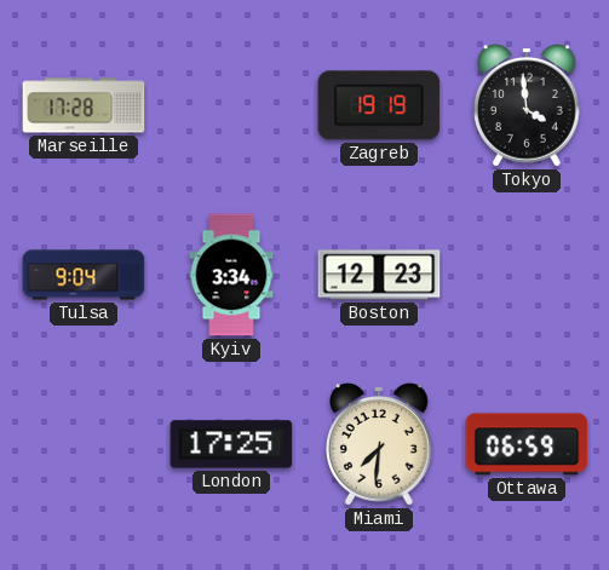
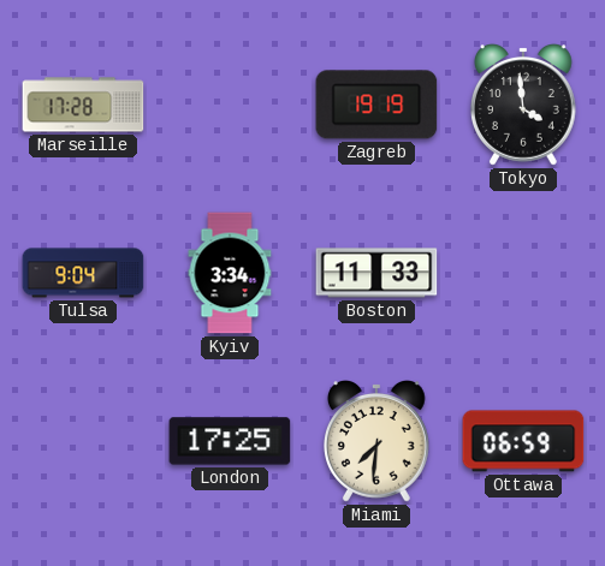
Boston: 12:23 -> 11:33 (376, 273)
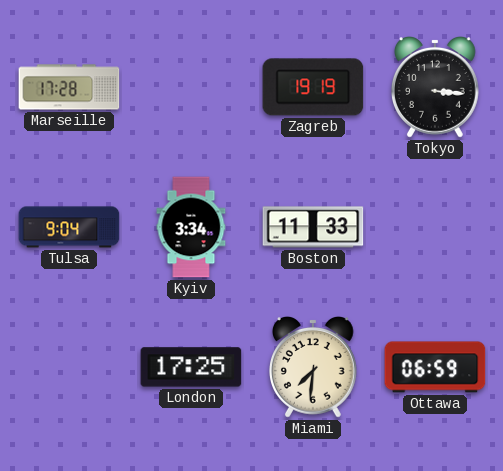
Tokyo: 3:59 -> 3:16 (436, 88)
